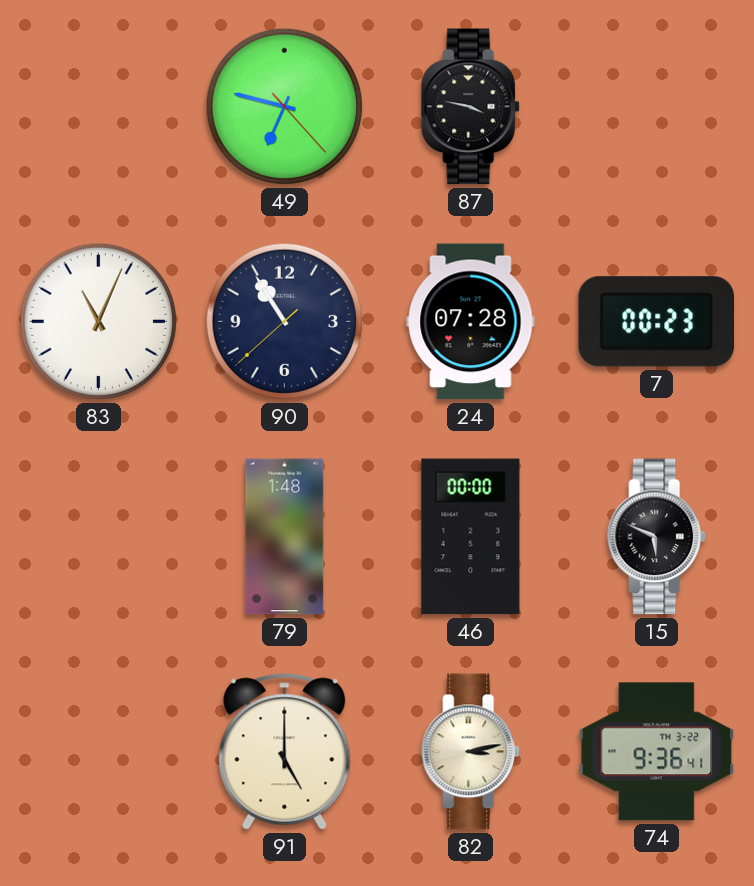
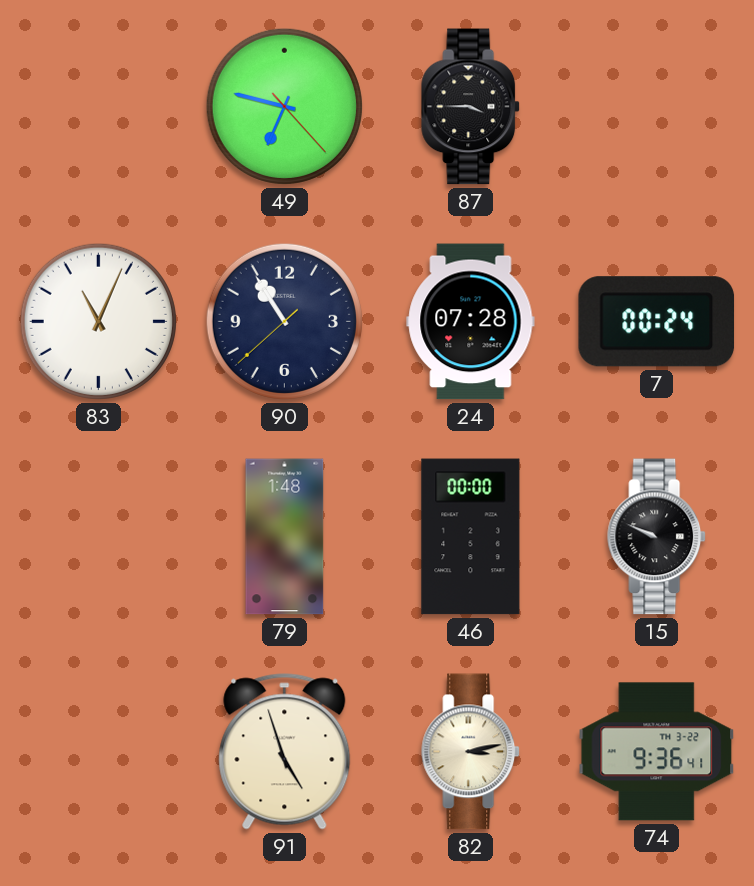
87: 3:47 -> 3:45 (471, 107)
7: 00:23 -> 00:24 (657, 322)
15: 5:49 -> 9:49 (657, 537)
91: 5:00 -> 4:57 (285, 752)
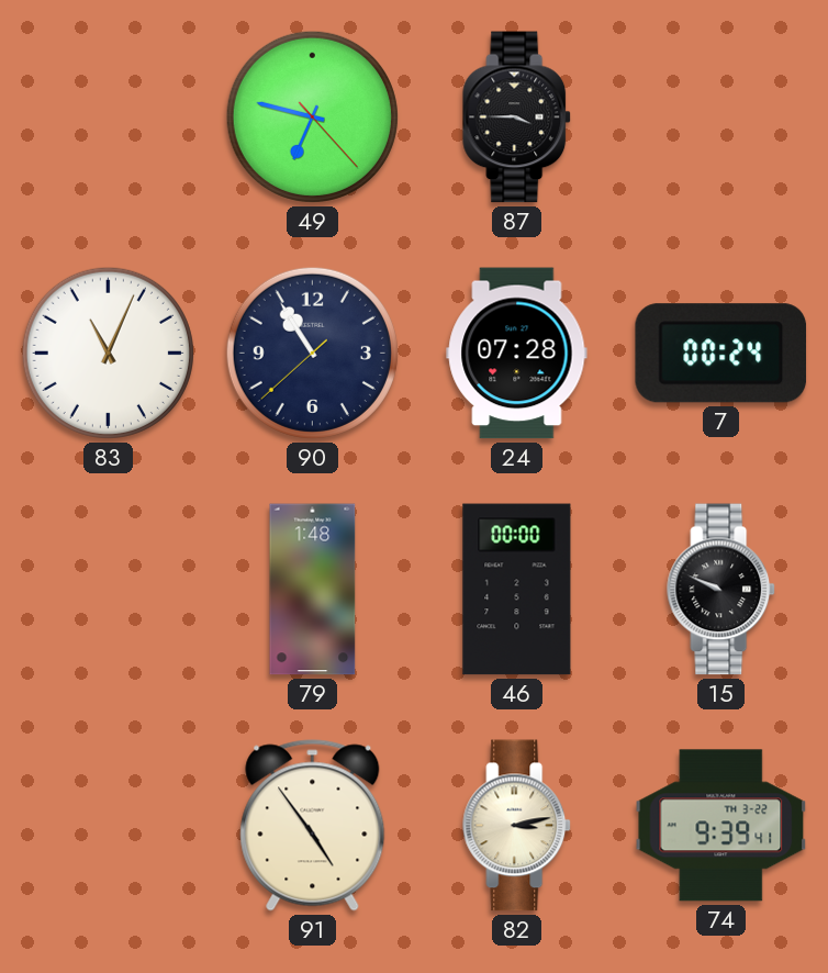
91: 4:57 -> 4:54 (313, 826)
74: 9:36 -> 9:39 (721, 826)
